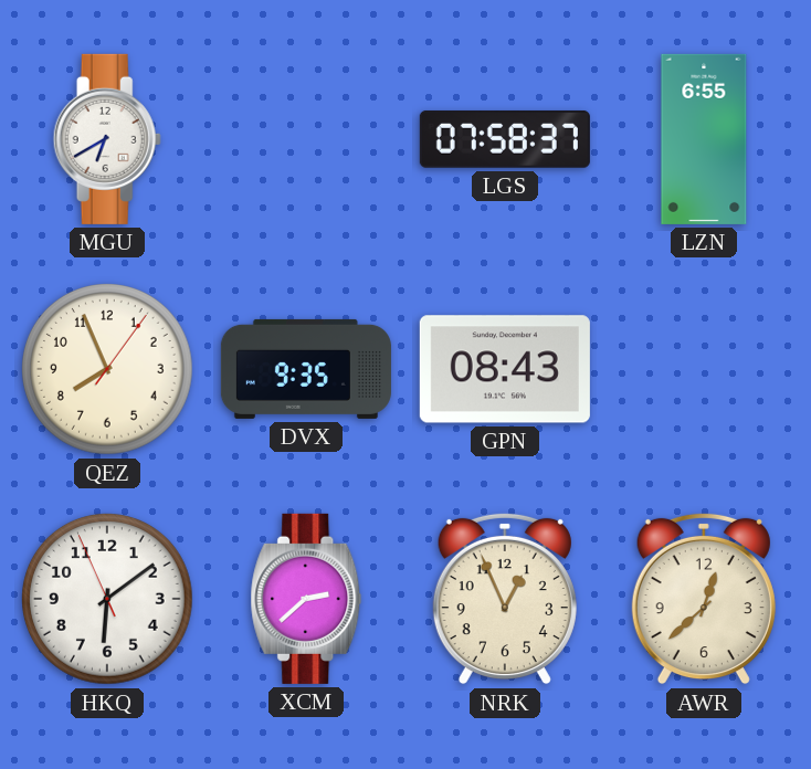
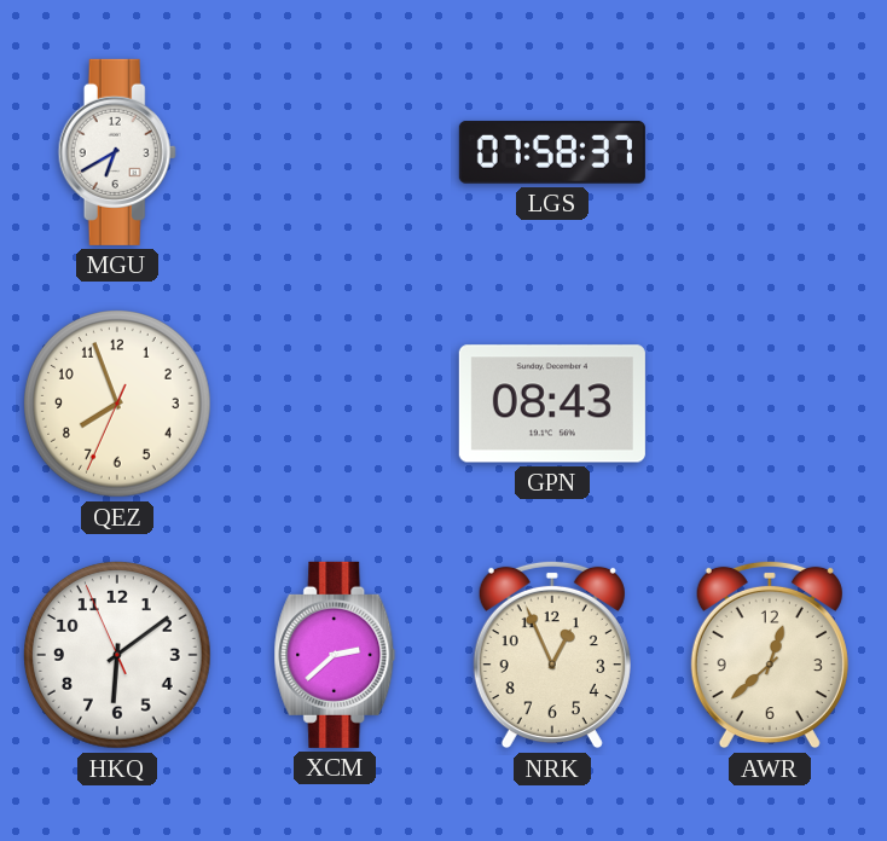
LZN: 6:55 -> none (704, 139)
QEZ: 7:56:06 -> 7:56:34 (118, 405)
DVX: 9:35 -> none (306, 369)
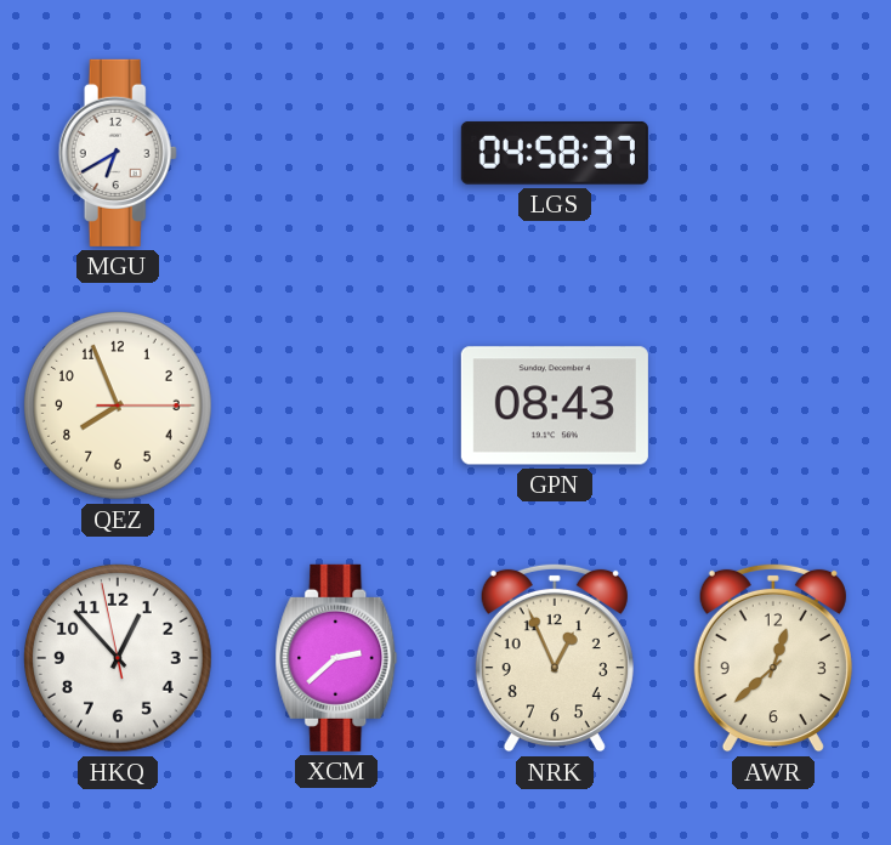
LGS: 07:58 -> 04:58 (555, 153)
QEZ: 7:56:34 -> 7:56:15 (119, 407)
HKQ: 6:08 -> 12:52 (119, 659)
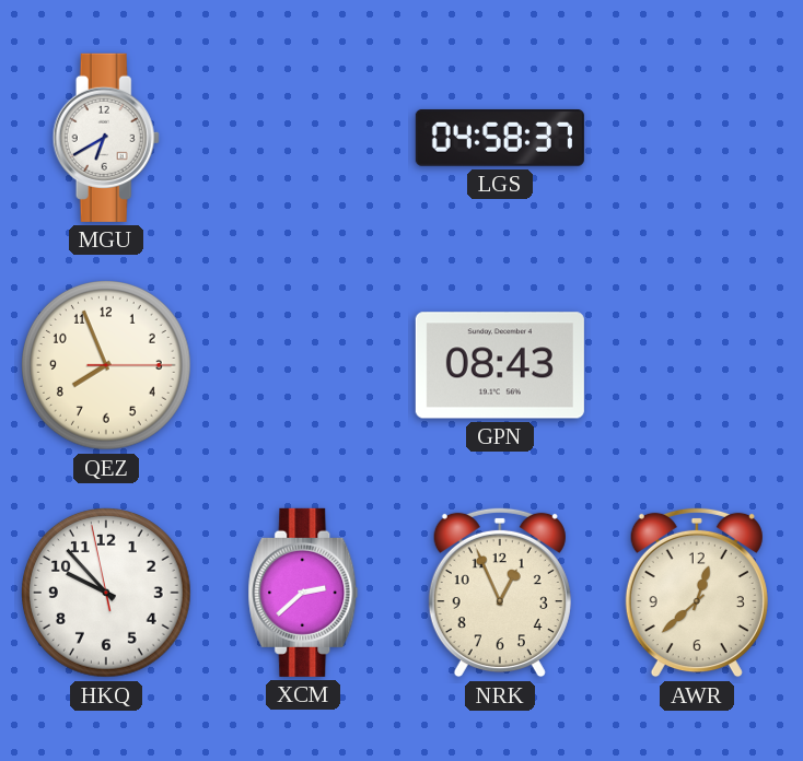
HKQ: 12:52 -> 9:52 (107, 594)
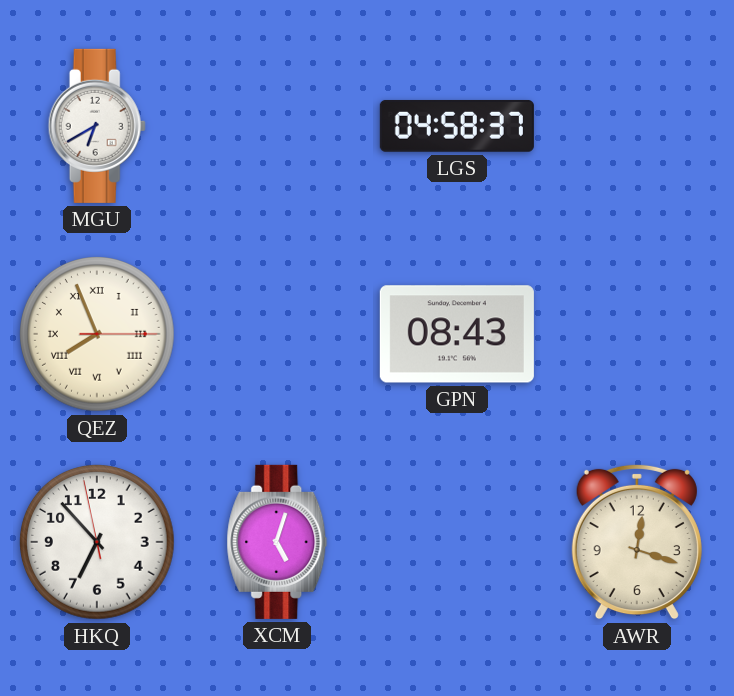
QEZ numerals: Arabic -> Roman (98, 335)
HKQ: 9:52 -> 6:52 (98, 543)
XCM: 2:38 -> 5:03 (277, 542)
NRK: 12:56 -> none (500, 593)
AWR: 12:38 -> 12:18 (637, 542)
